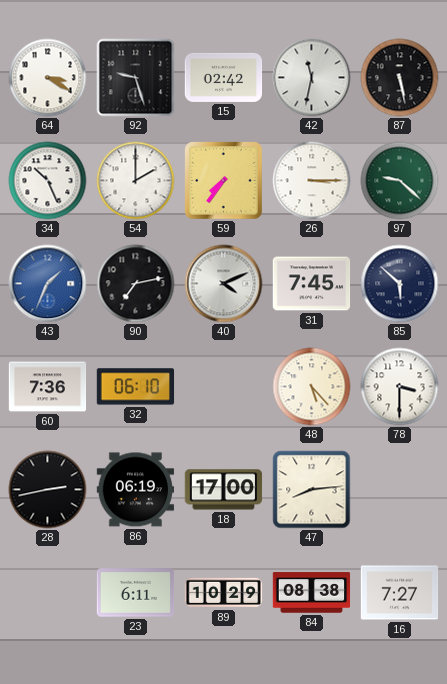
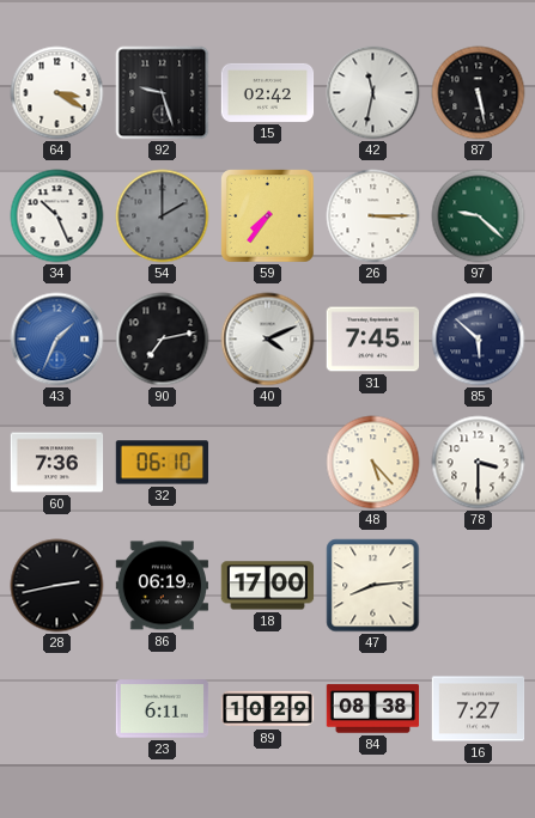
54 dial: white -> grey (163, 216)
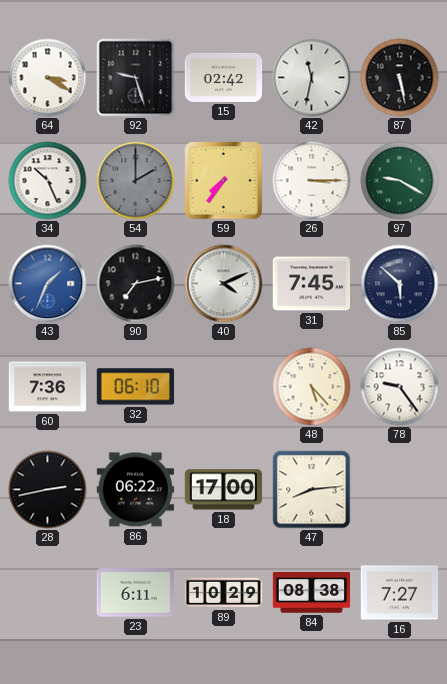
97: 9:22 -> 9:20 (400, 181)
78: 3:30 -> 9:24 (400, 387)
86: 06:19 -> 06:22 (136, 490)
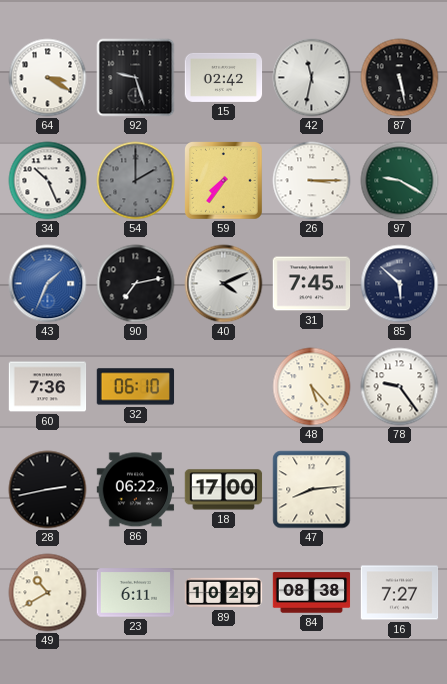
49: none -> 10:40 (48, 593)
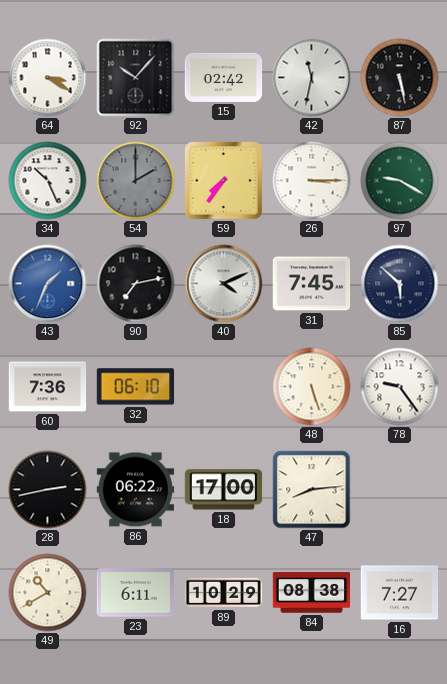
92: 9:27 -> 10:07 (136, 78)
48: 5:23 -> 5:27 (312, 387)
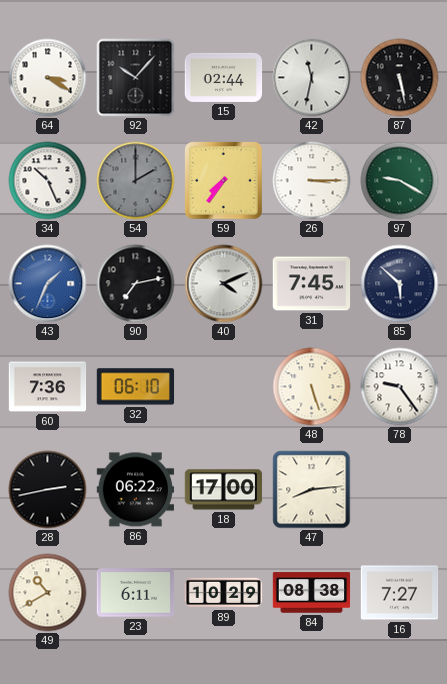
15: 02:42 -> 02:44 (224, 77)
